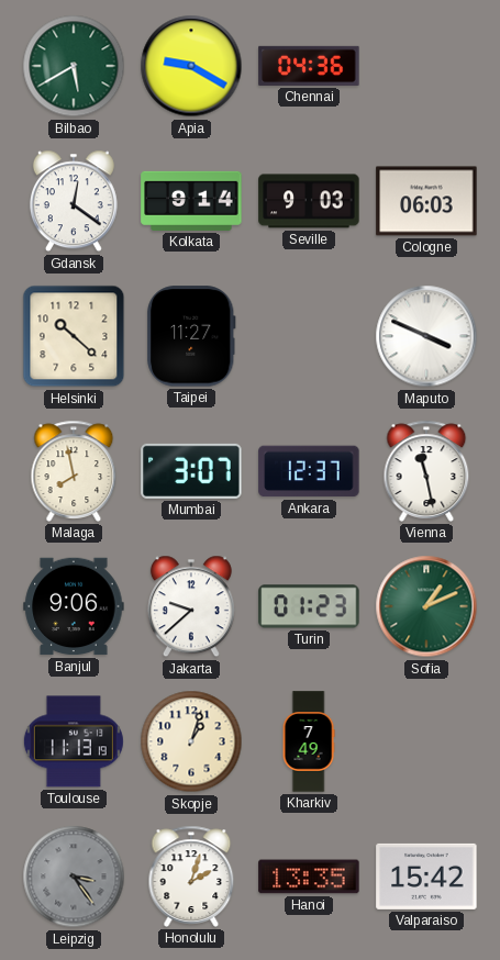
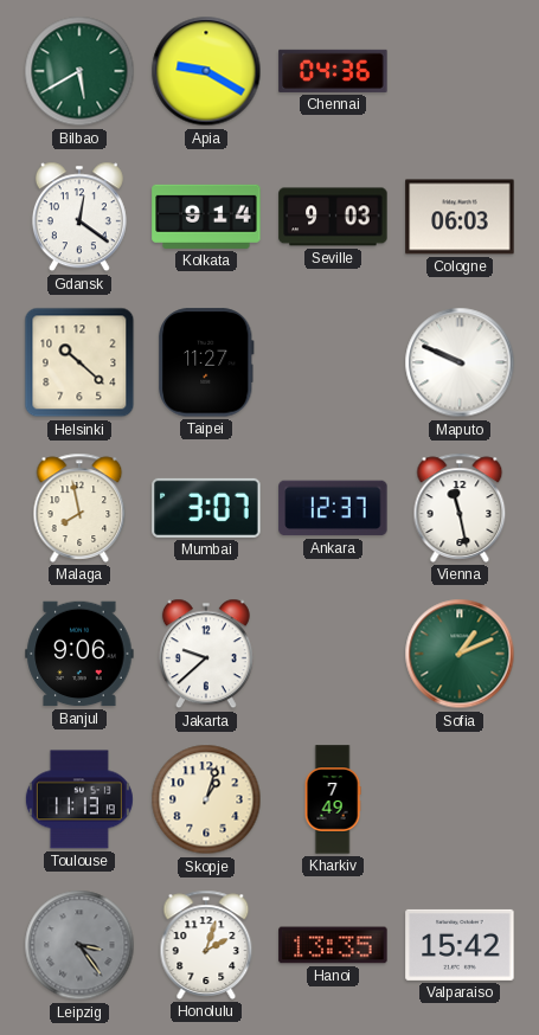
Maputo: 3:49 -> 9:49 (460, 362)
Turin: 01:23 -> none (309, 606)
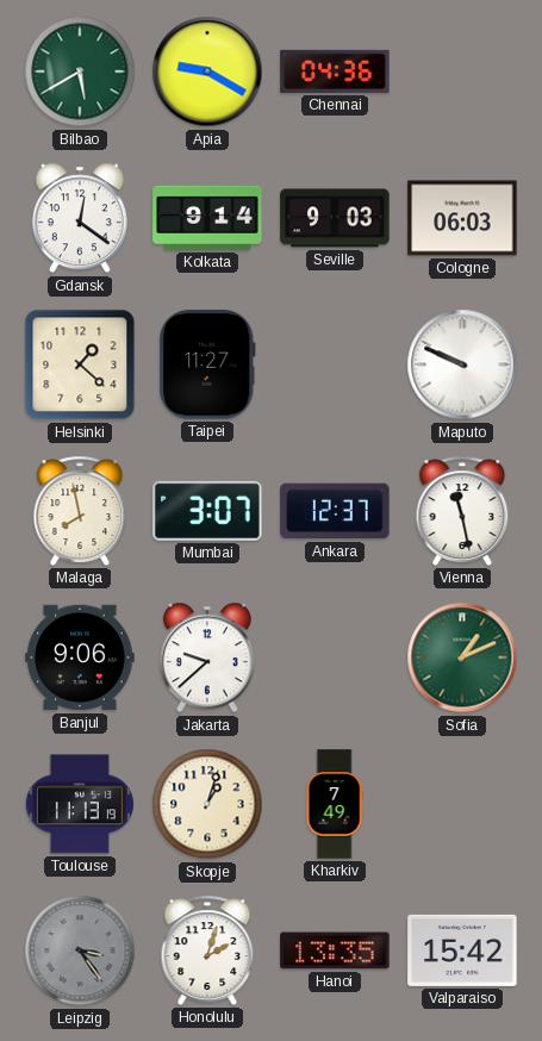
Helsinki: 10:22 -> 1:22 (80, 364)
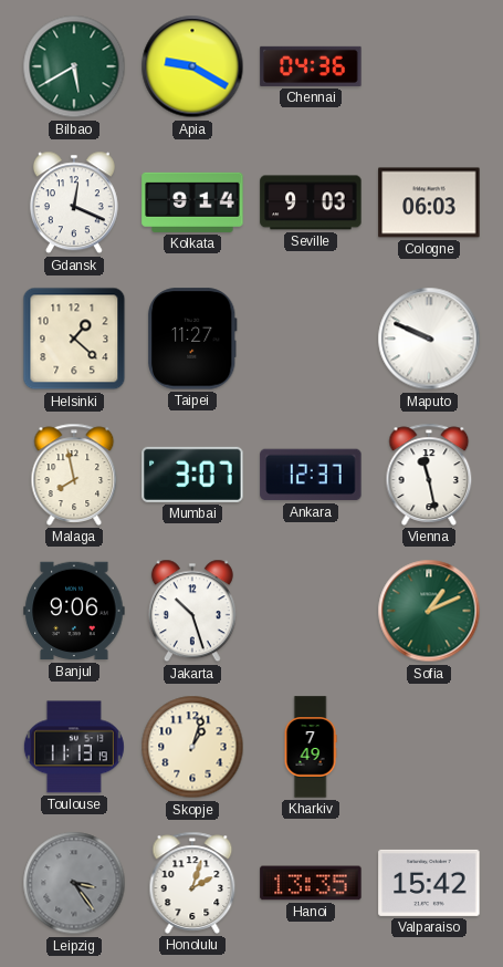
Gdansk: 12:21 -> 12:19 (74, 202)
Jakarta: 9:38 -> 10:27 (192, 611)
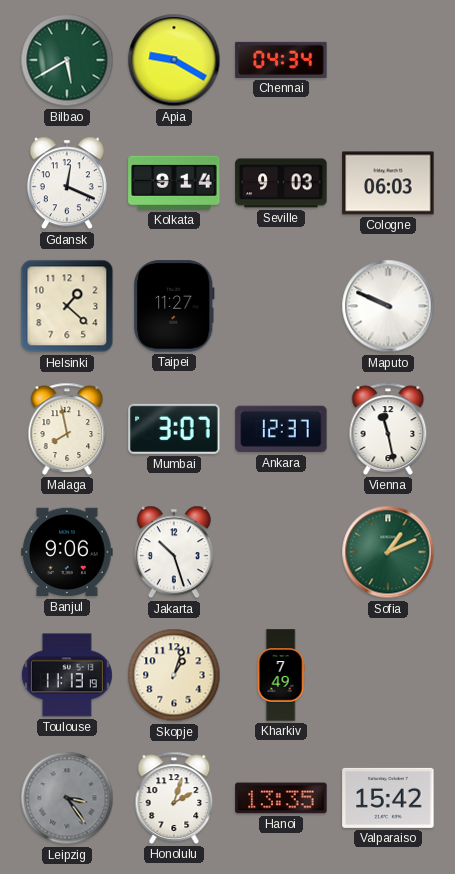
Chennai: 04:36 -> 04:34 (281, 60)
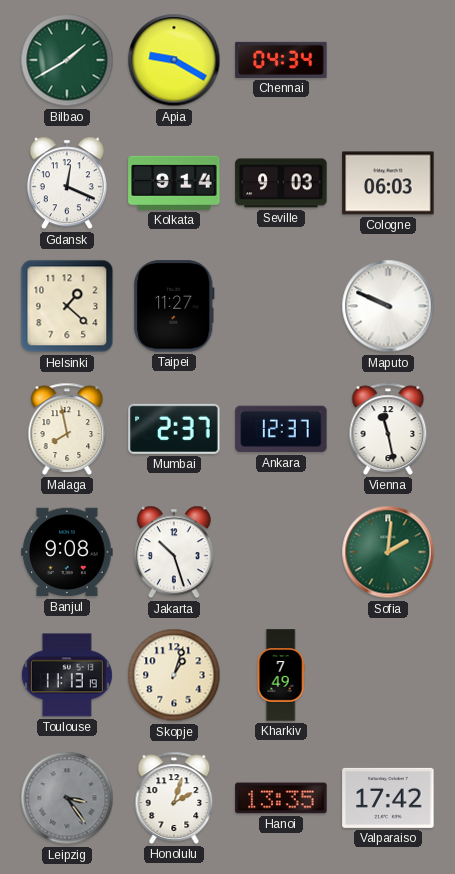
Bilbao: 5:40 -> 1:40 (67, 60)
Mumbai: 3:07 -> 2:37 (174, 429)
Banjul: 9:06 -> 9:08 (67, 552)
Sofia: 1:11 -> 2:01 (388, 552)
Valparaiso: 15:42 -> 17:42 (388, 798)
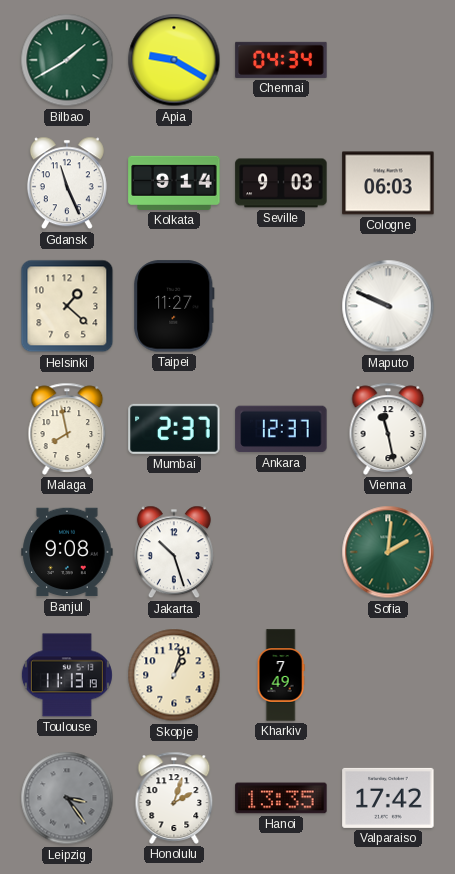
Gdansk: 12:19 -> 11:26 (67, 183)
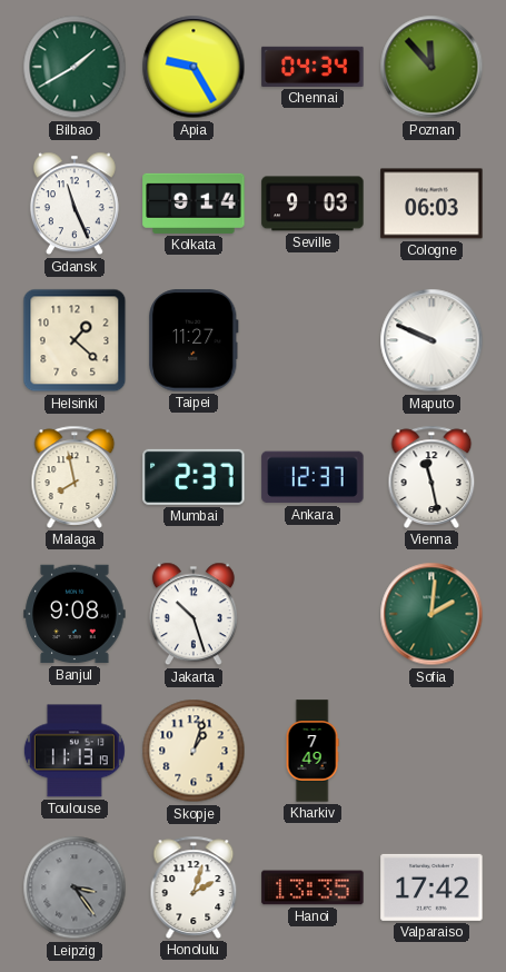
Apia: 9:20 -> 9:25 (194, 67)
Poznan: none -> 11:53 (431, 67)
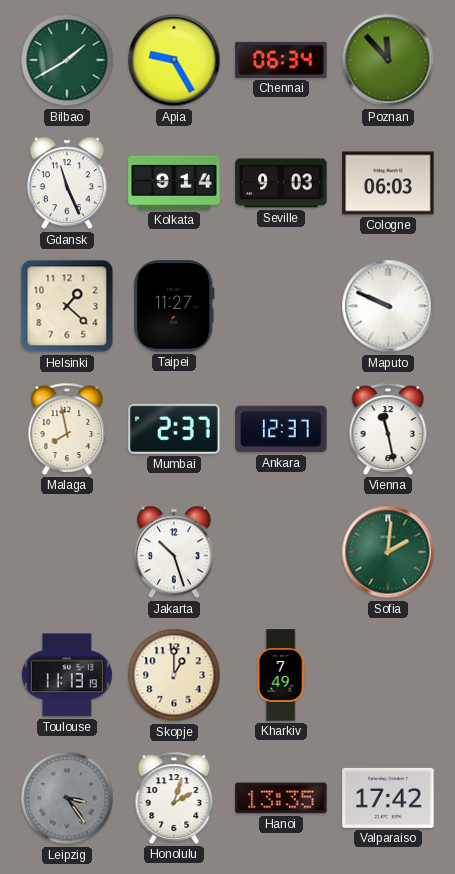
Chennai: 04:34 -> 06:34 (281, 60)
Banjul: 9:08 -> none (75, 614)
Skopje: 1:03 -> 1:00 (174, 675)
